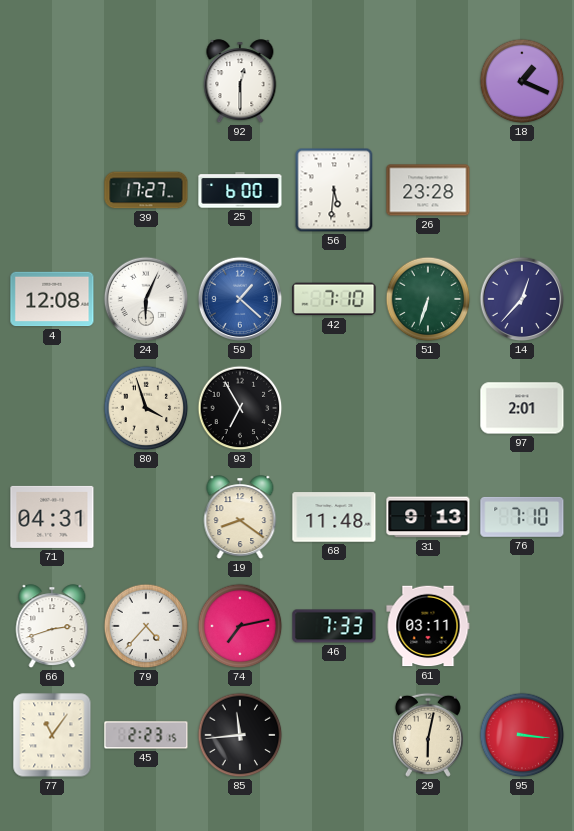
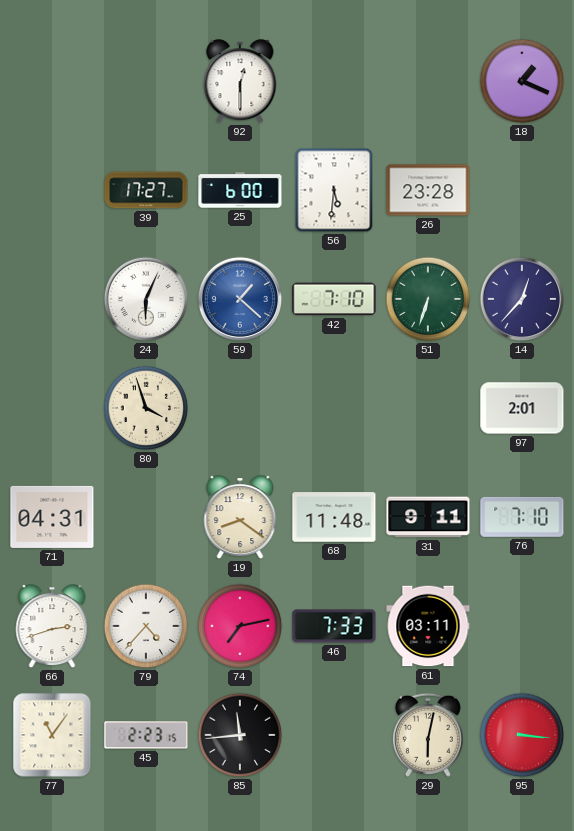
4: 12:08 -> none (52, 299)
93: 6:55 -> none (240, 408)
31: 9:13 -> 9:11 (428, 517)
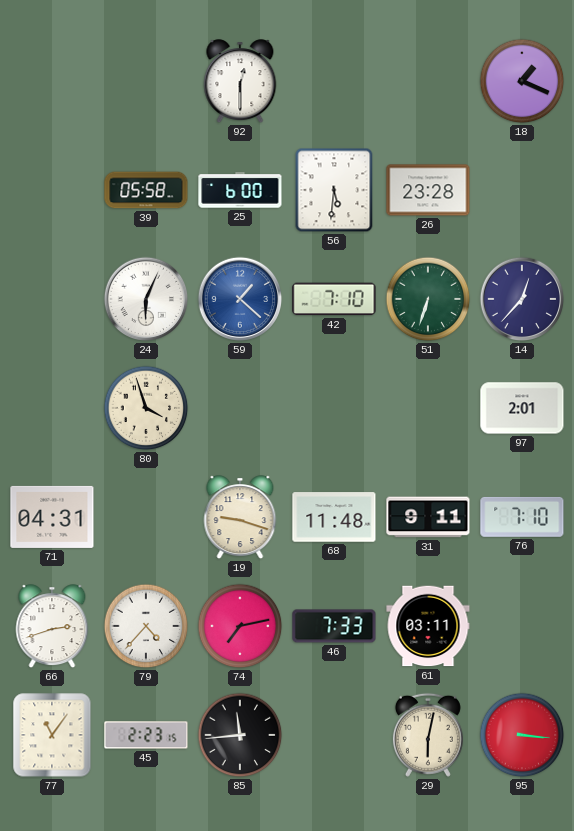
39: 17:27 -> 05:58 (146, 190)
19: 8:21 -> 9:18 (240, 518)
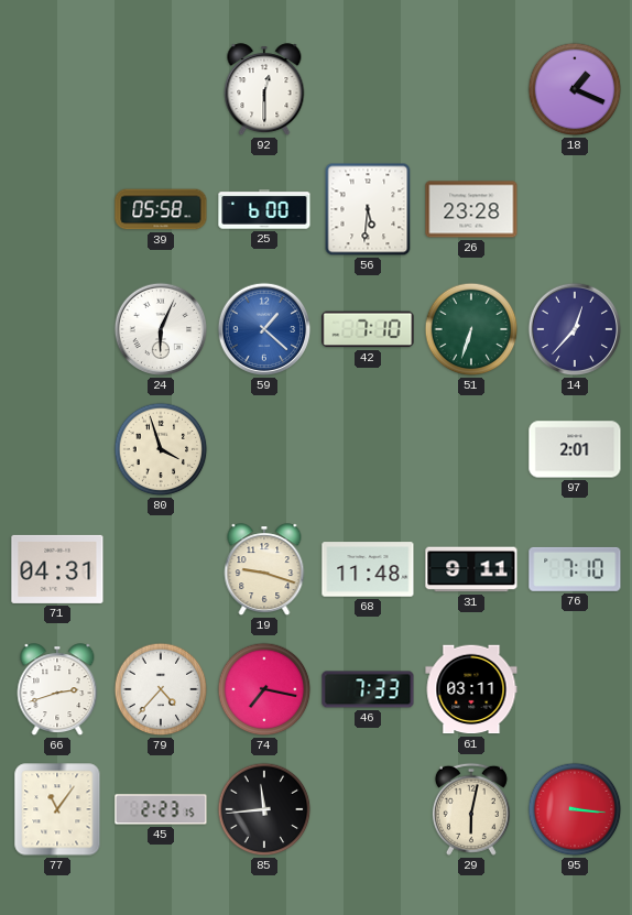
74: 7:13 -> 7:17 (264, 689)
